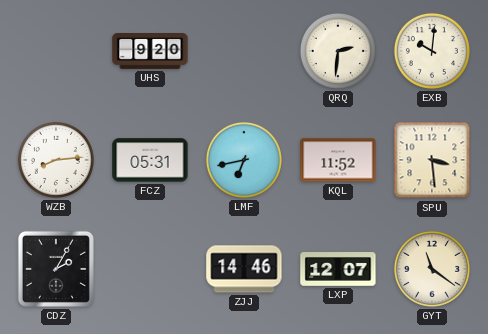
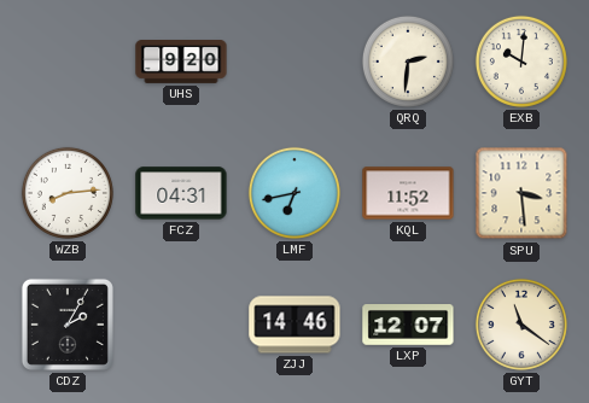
FCZ: 05:31 -> 04:31 (181, 193)
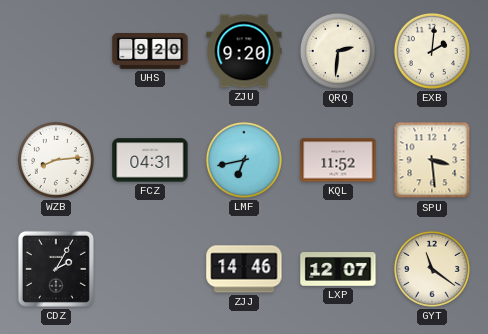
ZJU: none -> 9:20 (244, 51)
EXB: 10:01 -> 2:01 (432, 51)
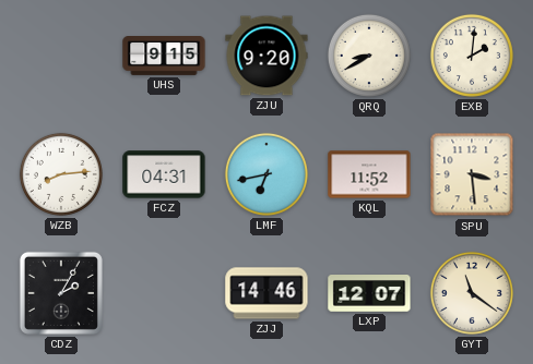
UHS: 9:20 -> 9:15 (164, 57)
QRQ: 2:31 -> 8:40 (369, 56)
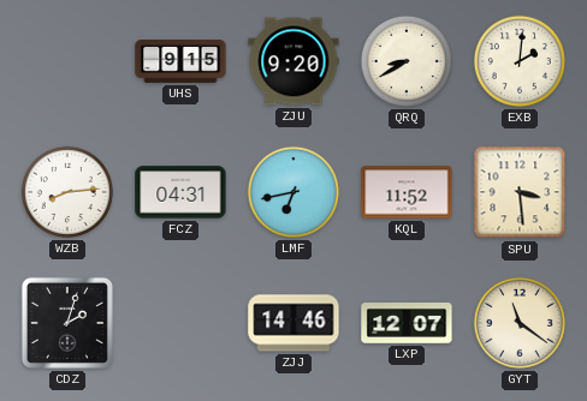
CDZ: 2:05 -> 2:03 (67, 323)
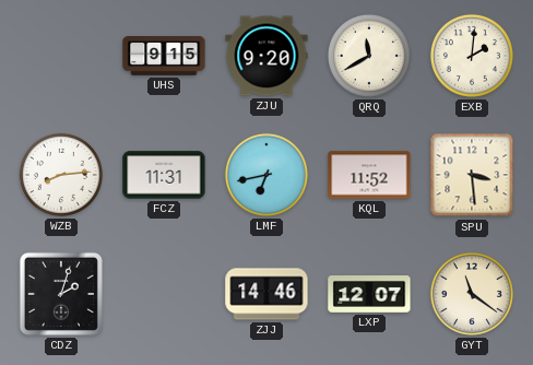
QRQ: 8:40 -> 11:40 (369, 56)
FCZ: 04:31 -> 11:31 (164, 175)
